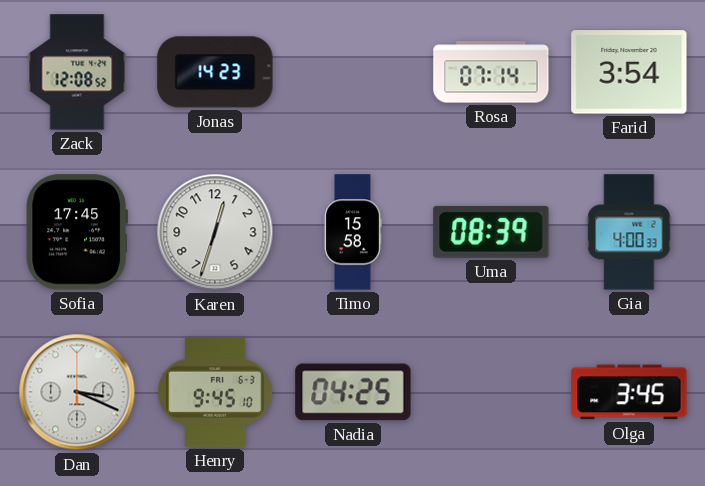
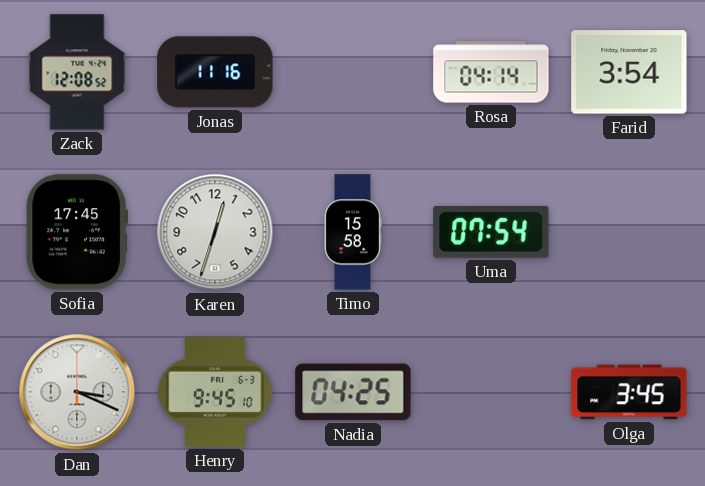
Jonas: 14:23 -> 11:16 (215, 72)
Rosa: 07:14 -> 04:14 (491, 72)
Uma: 08:39 -> 07:54 (491, 232)
Gia: 4:00 -> none (629, 232)
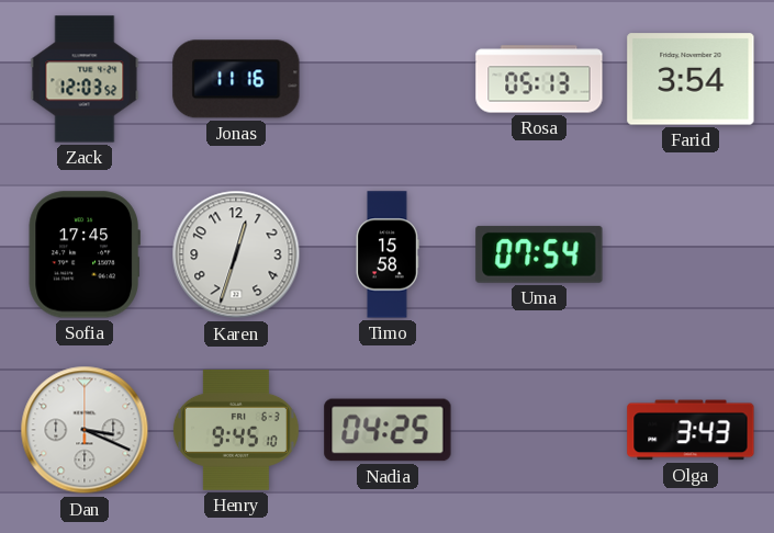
Zack: 12:08 -> 12:03 (85, 79)
Rosa: 04:14 -> 05:13 (539, 79)
Olga: 3:45 -> 3:43 (691, 430)
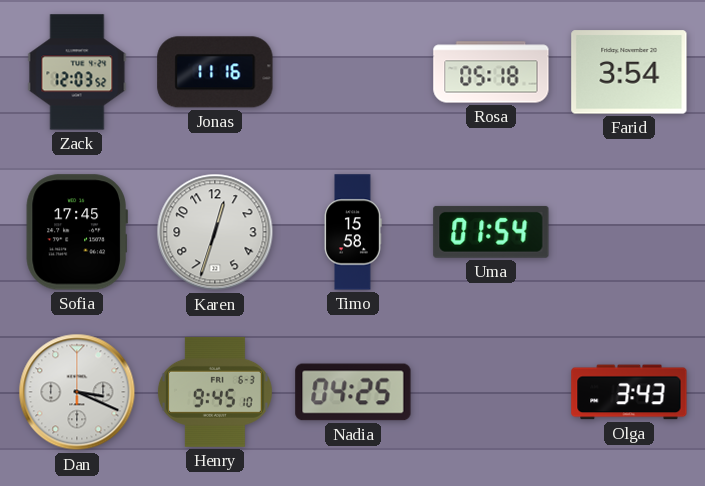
Rosa: 05:13 -> 05:18 (491, 72)
Uma: 07:54 -> 01:54 (491, 232)
